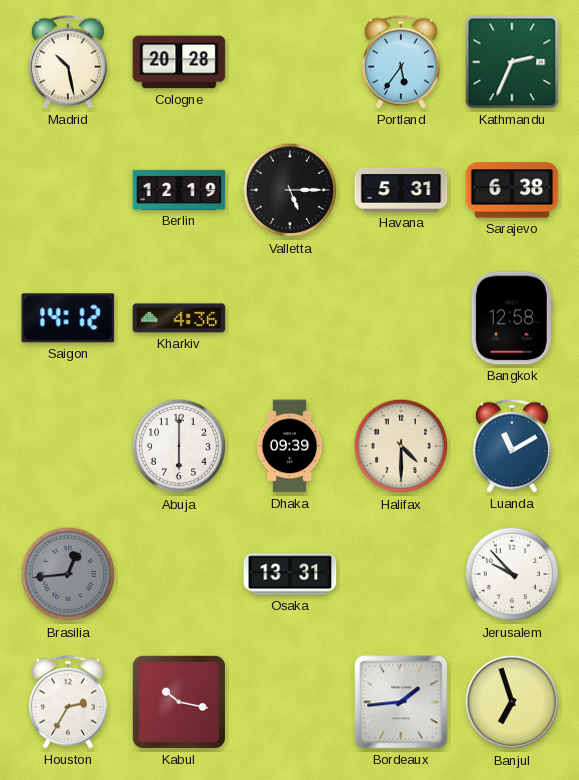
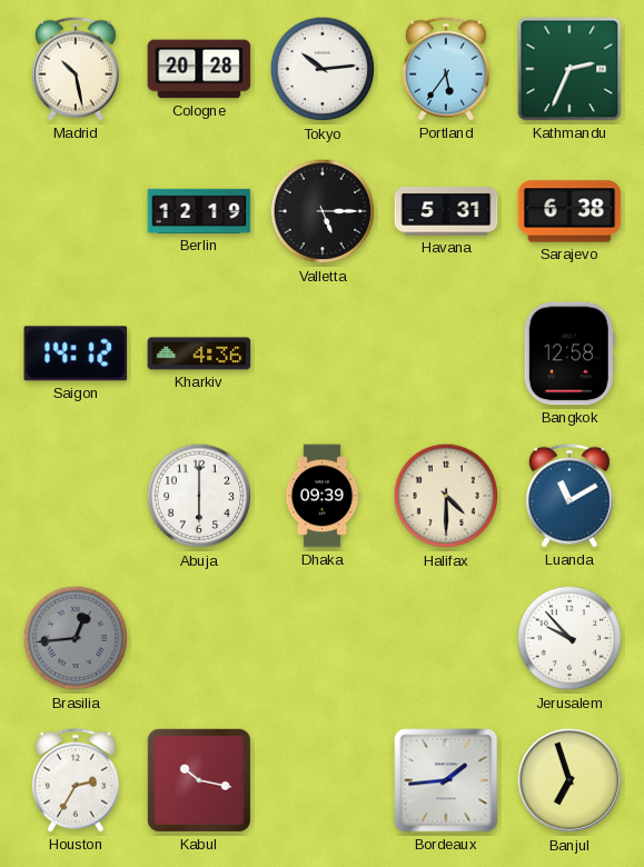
Tokyo: none -> 10:14 (323, 69)
Osaka: 13:31 -> none (290, 574)
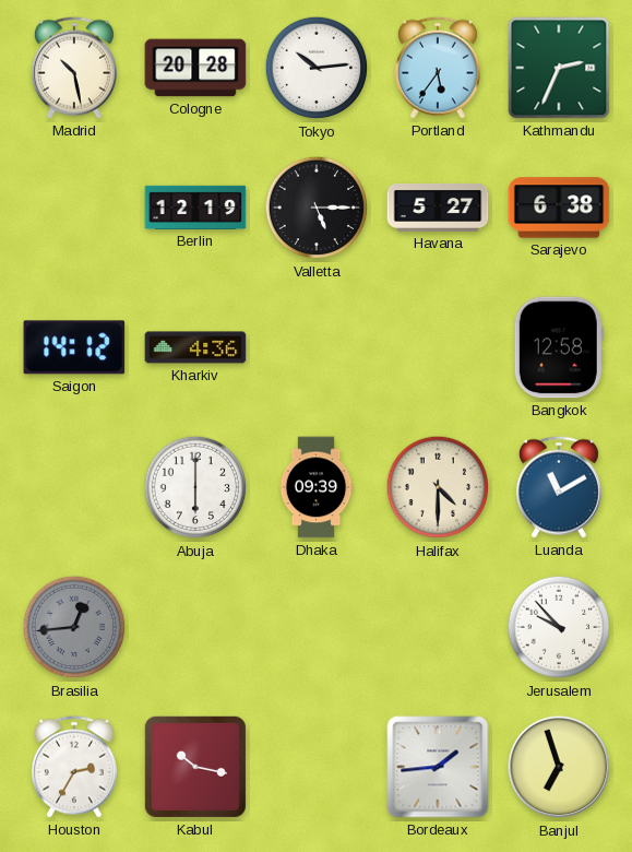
Havana: 5:31 -> 5:27 (438, 208)
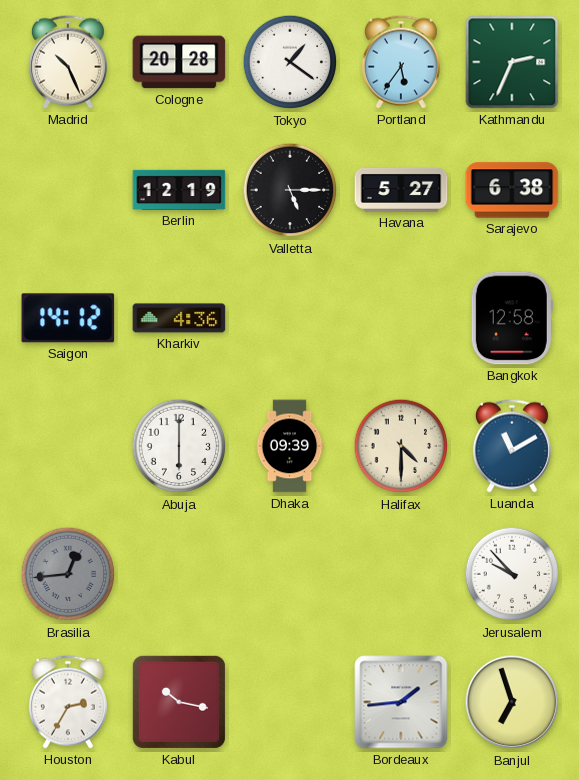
Madrid: 10:28 -> 10:26 (68, 62)
Tokyo: 10:14 -> 1:21 (290, 62)
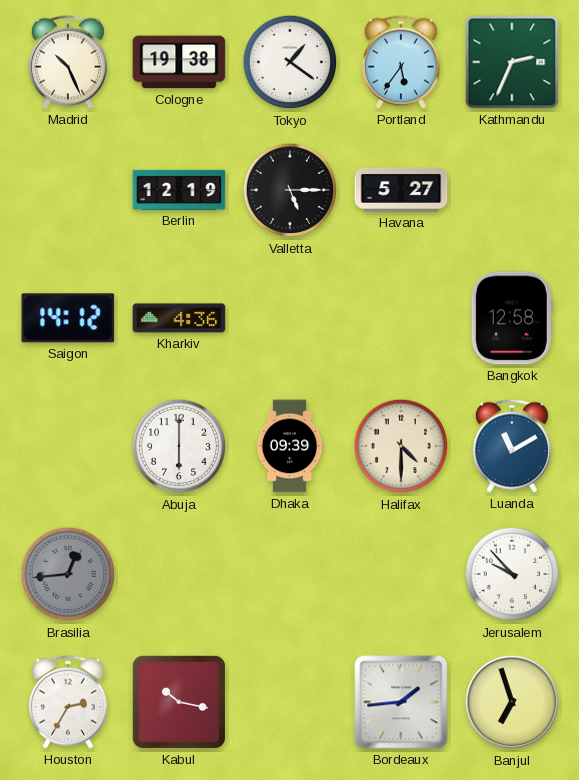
Cologne: 20:28 -> 19:38 (179, 62)
Sarajevo: 6:38 -> none (512, 190)
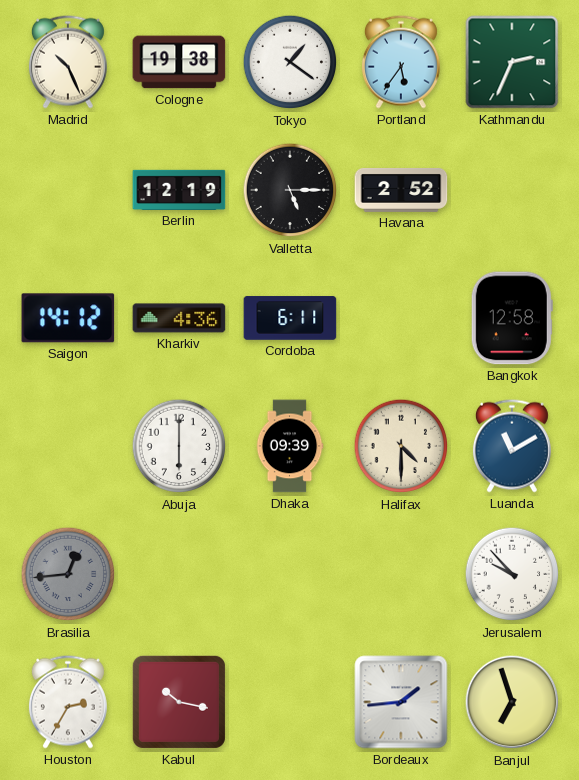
Havana: 5:27 -> 2:52 (401, 190)
Cordoba: none -> 6:11 (290, 318)
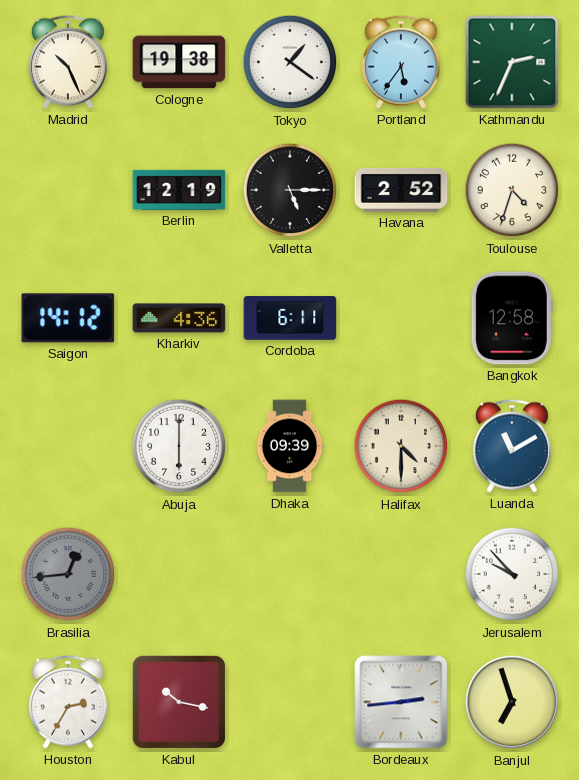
Toulouse: none -> 4:33 (512, 190)
Bordeaux: 1:44 -> 2:44 (401, 702)
